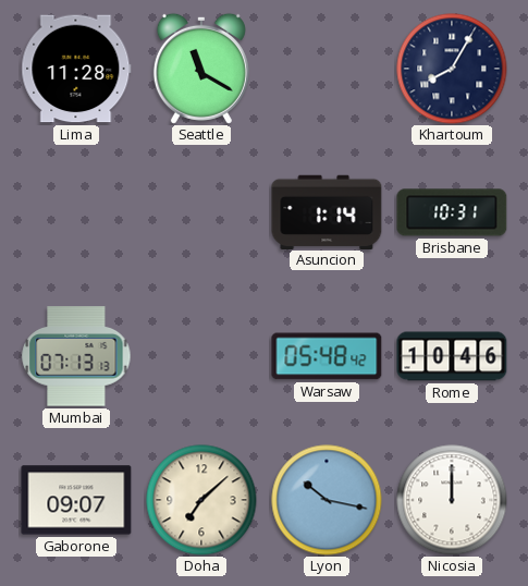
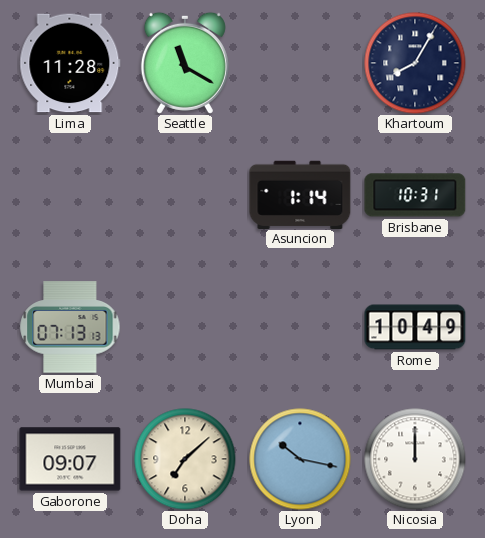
Warsaw: 05:48 -> none (327, 356)
Rome: 10:46 -> 10:49 (415, 327)
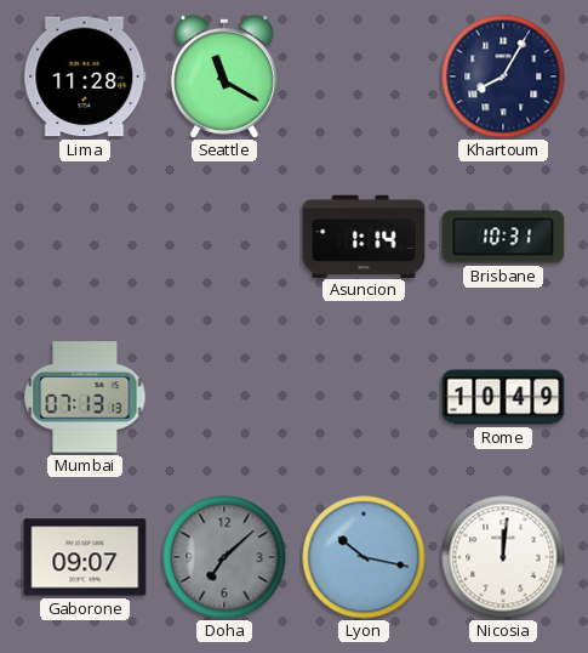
Doha dial: cream -> grey (224, 557)
Nicosia: 12:00 -> 12:01 (503, 557)
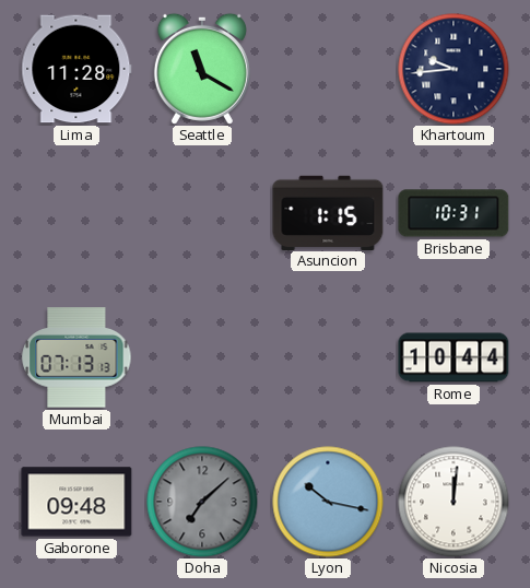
Khartoum: 8:05 -> 9:44 (454, 69)
Asuncion: 1:14 -> 1:15 (328, 212)
Rome: 10:49 -> 10:44 (454, 357)
Gaborone: 09:07 -> 09:48 (76, 502)
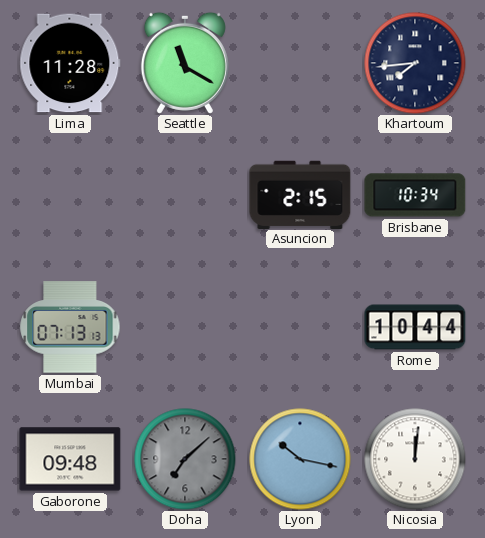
Khartoum: 9:44 -> 7:44 (415, 63)
Asuncion: 1:15 -> 2:15 (300, 194)
Brisbane: 10:31 -> 10:34 (415, 195)
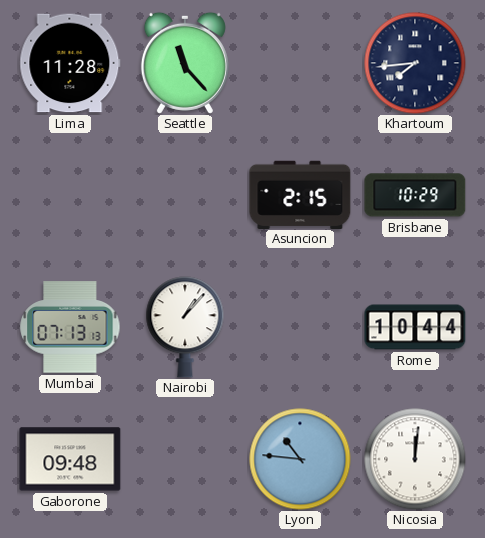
Seattle: 11:20 -> 11:23 (185, 63)
Brisbane: 10:34 -> 10:29 (415, 195)
Nairobi: none -> 1:07 (185, 327)
Doha: 7:08 -> none (185, 459)
Lyon: 10:17 -> 10:46 (300, 459)
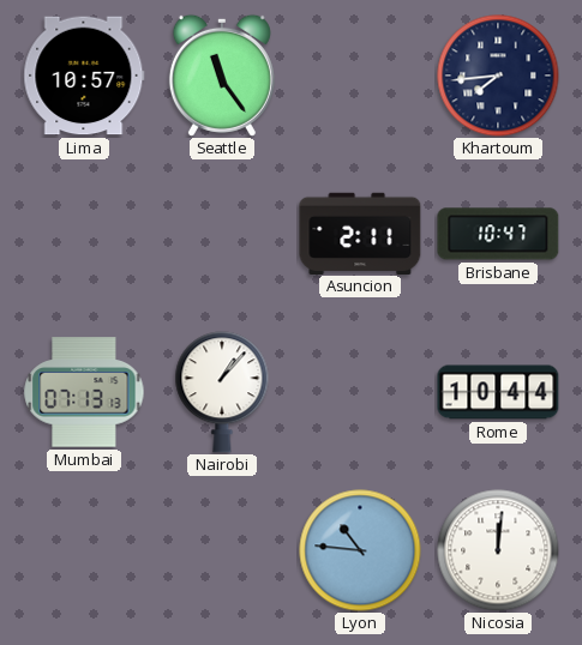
Lima: 11:28 -> 10:57 (84, 76)
Seattle: 11:23 -> 11:24 (222, 76)
Asuncion: 2:15 -> 2:11 (360, 233)
Brisbane: 10:29 -> 10:47 (498, 234)
Gaborone: 09:48 -> none (70, 459)
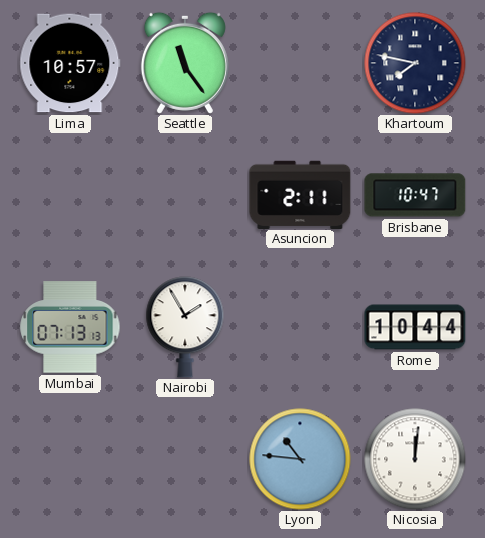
Khartoum: 7:44 -> 7:47 (415, 63)
Nairobi: 1:07 -> 1:55 (185, 327)
